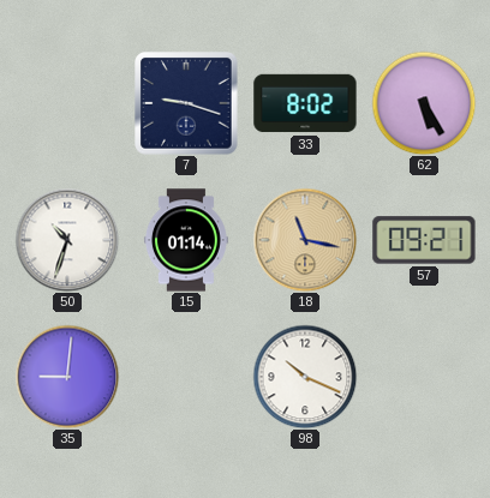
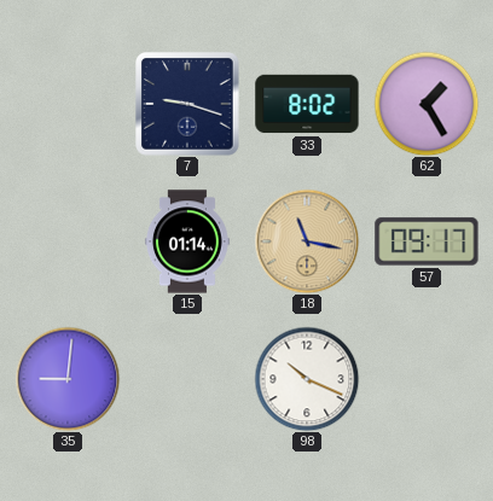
62: 5:25 -> 1:25 (427, 104)
50: 10:33 -> none (67, 240)
57: 09:21 -> 09:17 (427, 241)
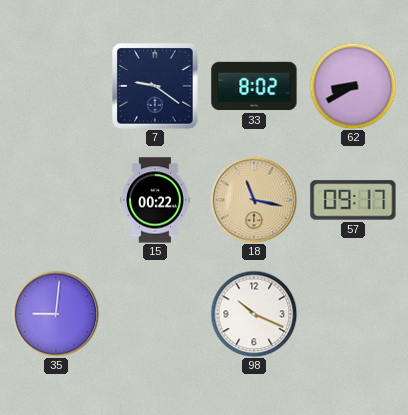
7: 9:18 -> 9:21 (155, 86)
62: 1:25 -> 8:40 (353, 86)
15: 01:14 -> 00:22 (156, 200)
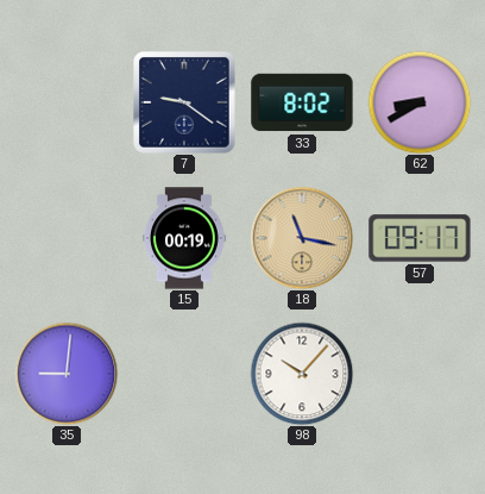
15: 00:22 -> 00:19 (185, 238)
98: 10:19 -> 10:07 (302, 374)
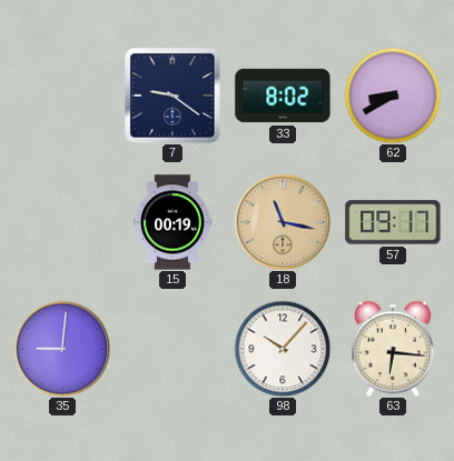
63: none -> 6:16 (393, 349)
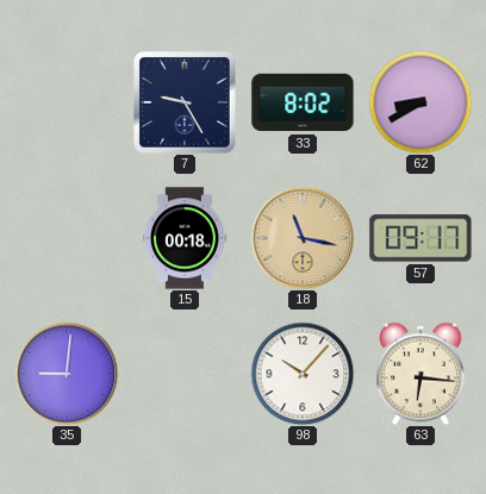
7: 9:21 -> 9:25 (185, 102)
15: 00:19 -> 00:18 (186, 238)
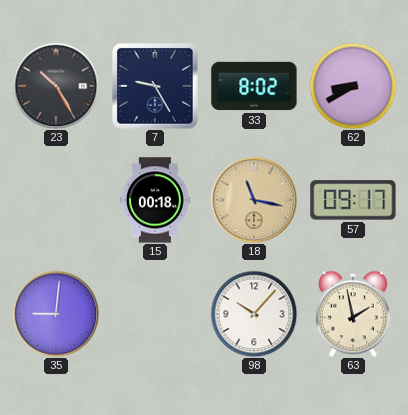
23: none -> 10:25 (56, 86)
63: 6:16 -> 1:58 (353, 314)
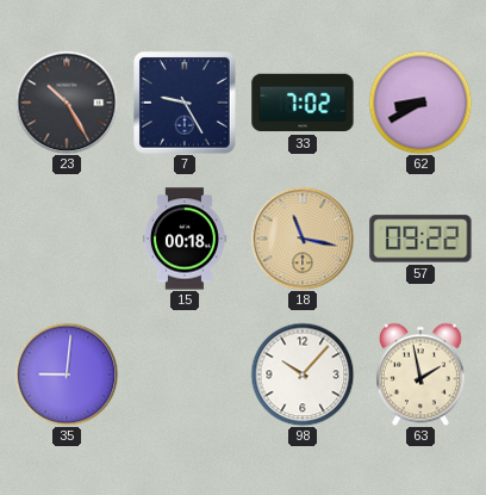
33: 8:02 -> 7:02 (303, 103)
57: 09:17 -> 09:22 (420, 239)
